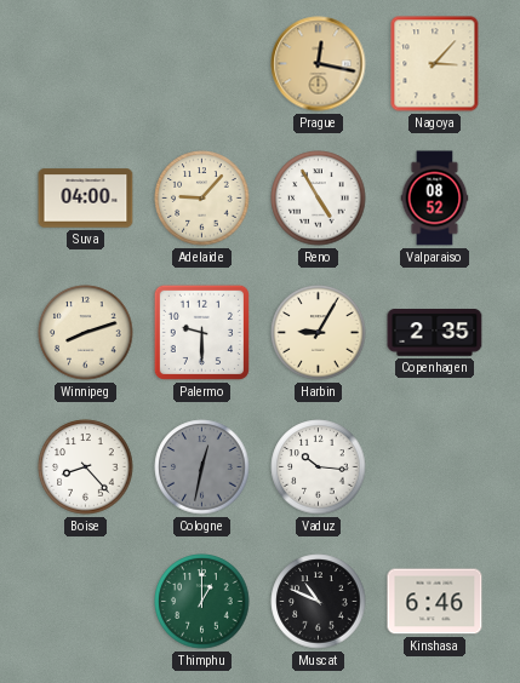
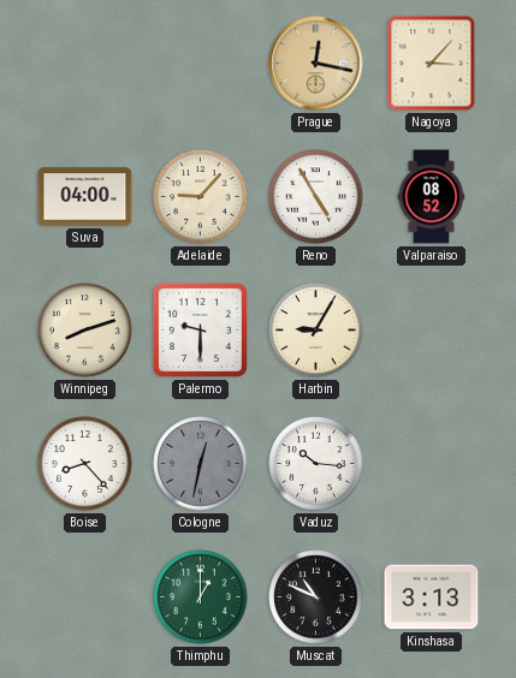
Copenhagen: 2:35 -> none (435, 333)
Kinshasa: 6:46 -> 3:13 (432, 597)
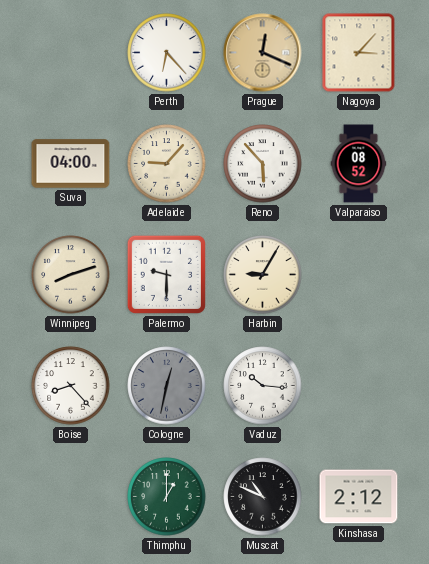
Perth: none -> 6:23 (167, 53)
Prague: 12:17 -> 12:19 (263, 53)
Reno: 4:55 -> 5:53 (263, 164)
Kinshasa: 3:13 -> 2:12 (359, 497)
